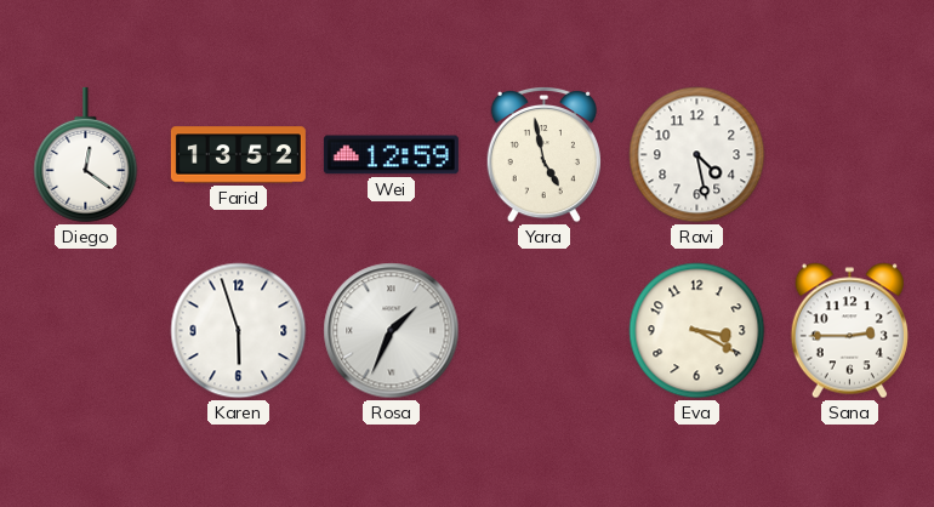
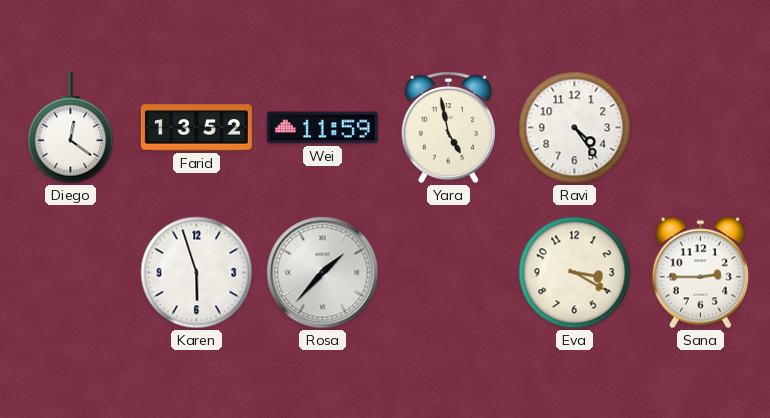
Wei: 12:59 -> 11:59 (322, 128)
Ravi: 4:28 -> 4:24 (575, 128)
Rosa: 1:34 -> 1:37 (323, 273)
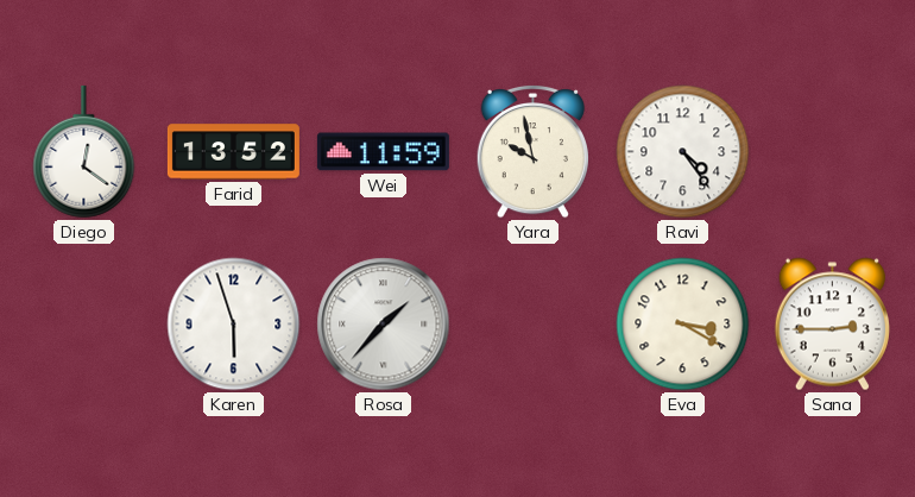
Yara: 4:58 -> 9:58 (532, 151)
